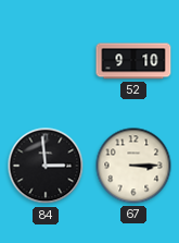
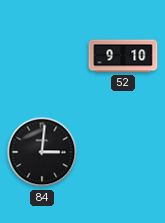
84: 2:59 -> 3:01 (42, 152)
67: 3:15 -> none (133, 166)
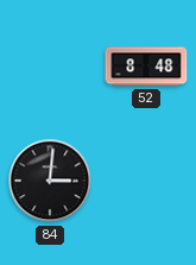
52: 9:10 -> 8:48 (146, 67)
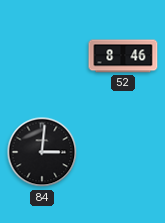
52: 8:48 -> 8:46 (123, 56)
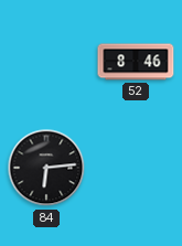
84: 3:01 -> 6:14 (46, 168)
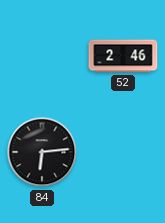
52: 8:46 -> 2:46 (123, 56)
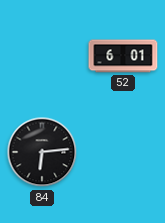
52: 2:46 -> 6:01 (123, 56)
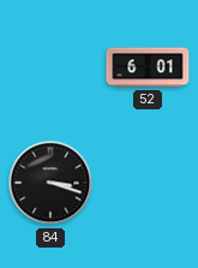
84: 6:14 -> 3:18 (50, 183)
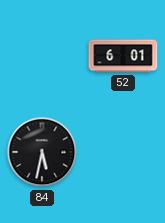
84: 3:18 -> 5:32 (42, 152)
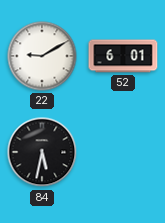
22: none -> 9:10 (42, 56)
